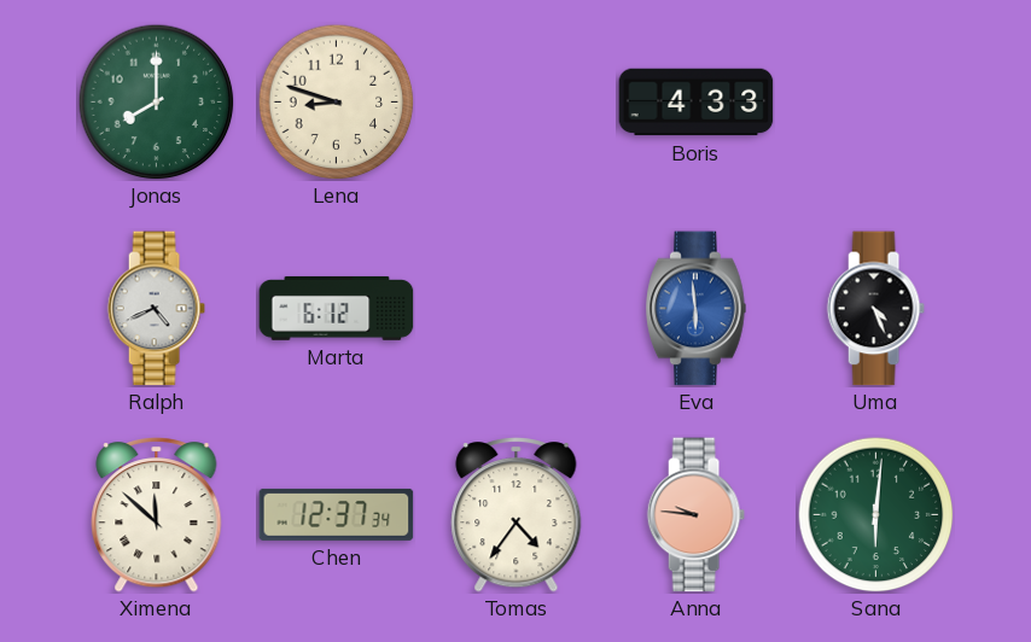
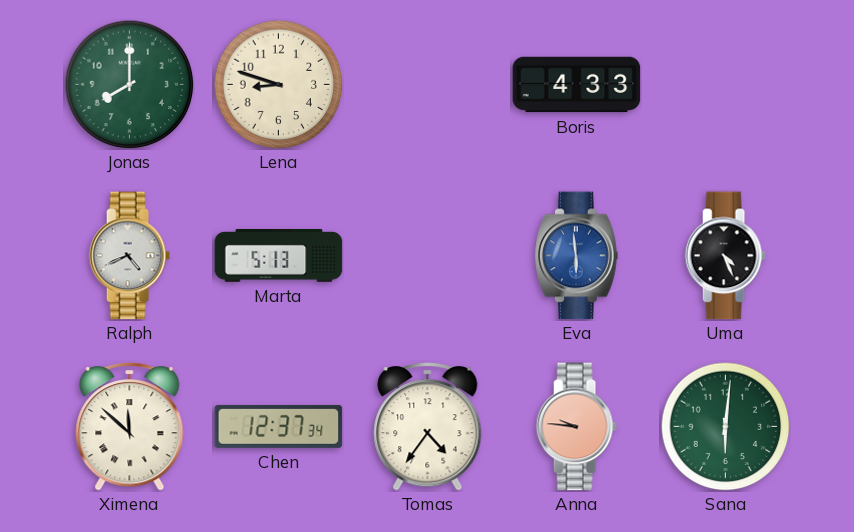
Marta: 6:12 -> 5:13 (279, 255)
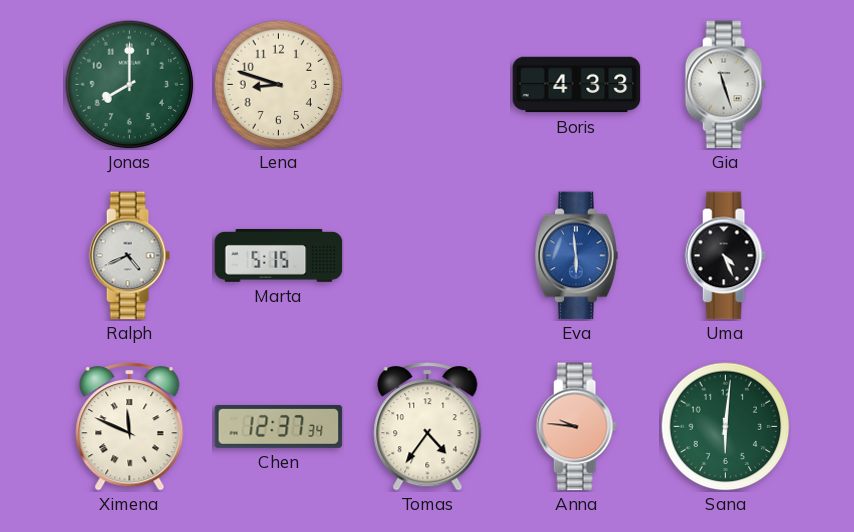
Gia: none -> 11:27 (725, 85)
Marta: 5:13 -> 5:15 (279, 255)
Ximena: 11:52 -> 11:49 (130, 427)
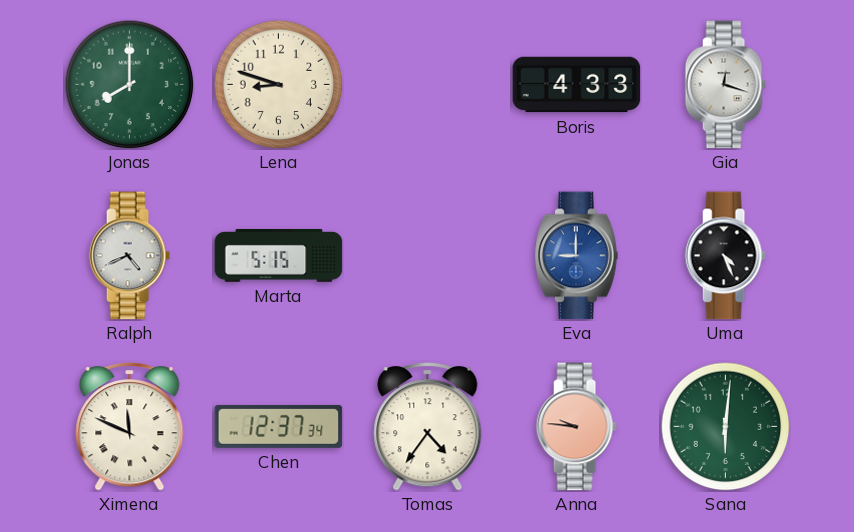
Gia: 11:27 -> 12:18 (725, 85)
Eva: 5:59 -> 9:00 (577, 256)
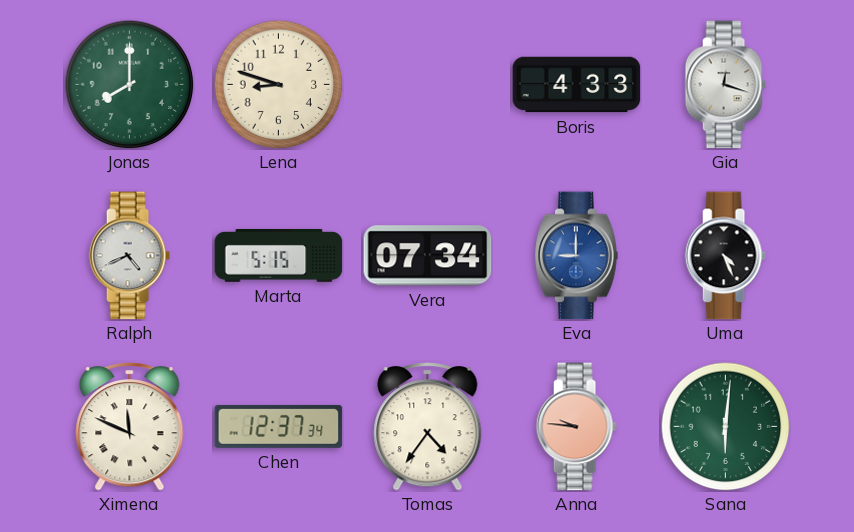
Vera: none -> 07:34 (428, 256)
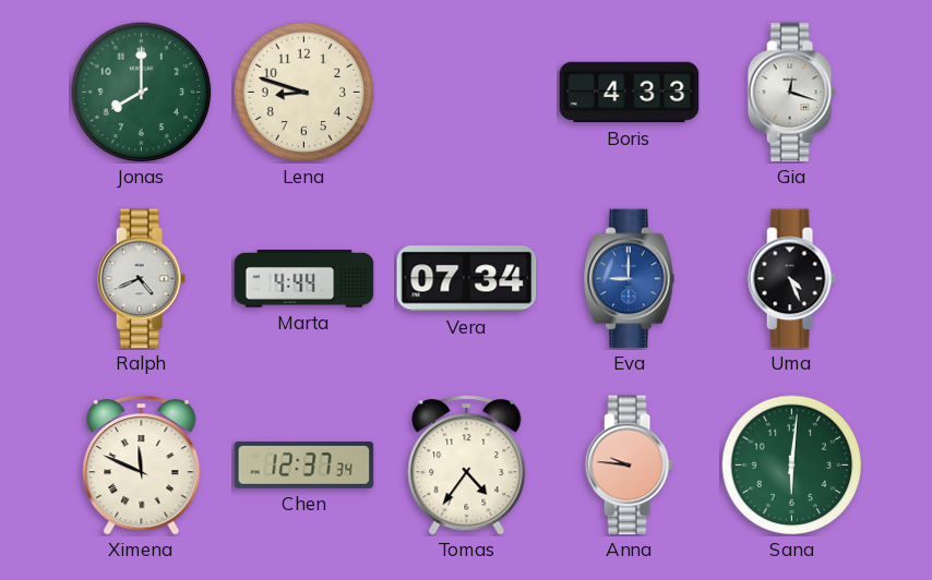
Marta: 5:15 -> 4:44 (304, 278)
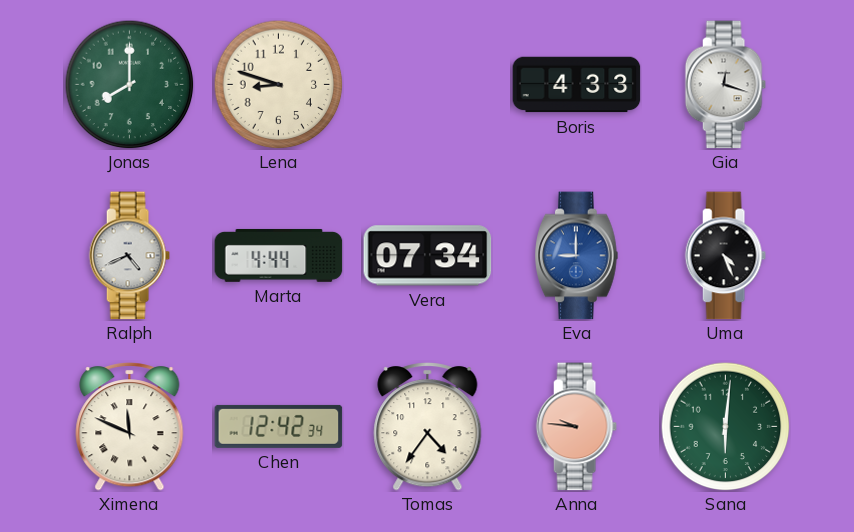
Chen: 12:37 -> 12:42 (279, 426)
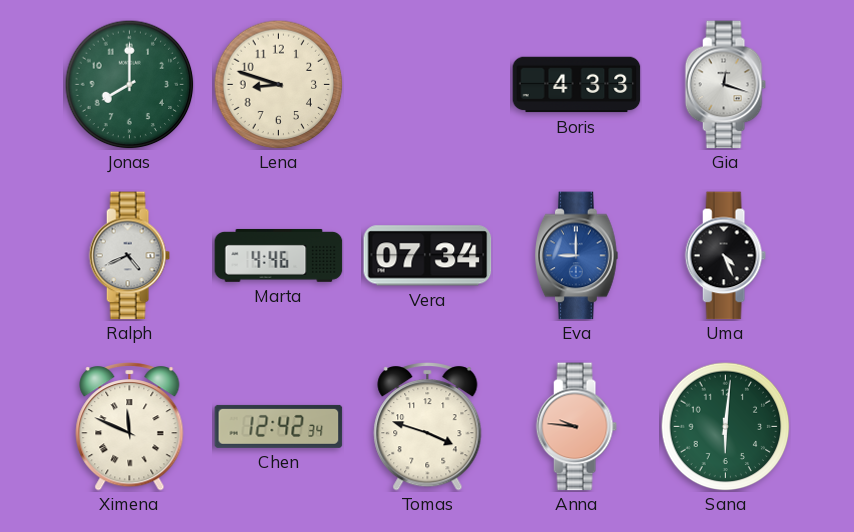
Marta: 4:44 -> 4:46 (279, 255)
Tomas: 4:36 -> 3:48 (428, 427)
